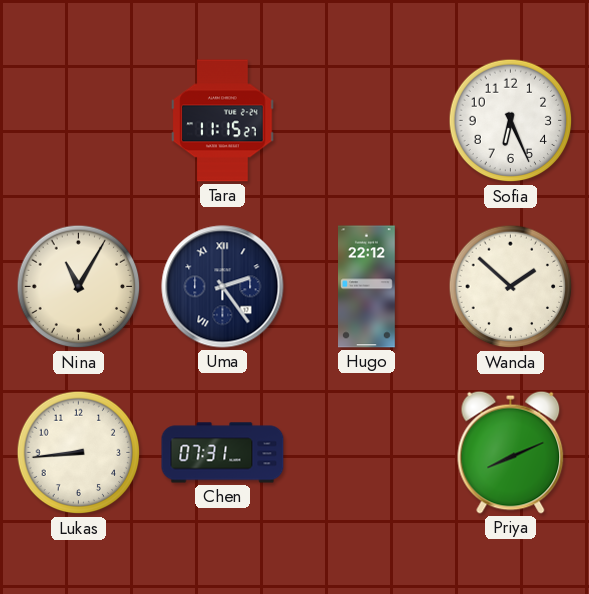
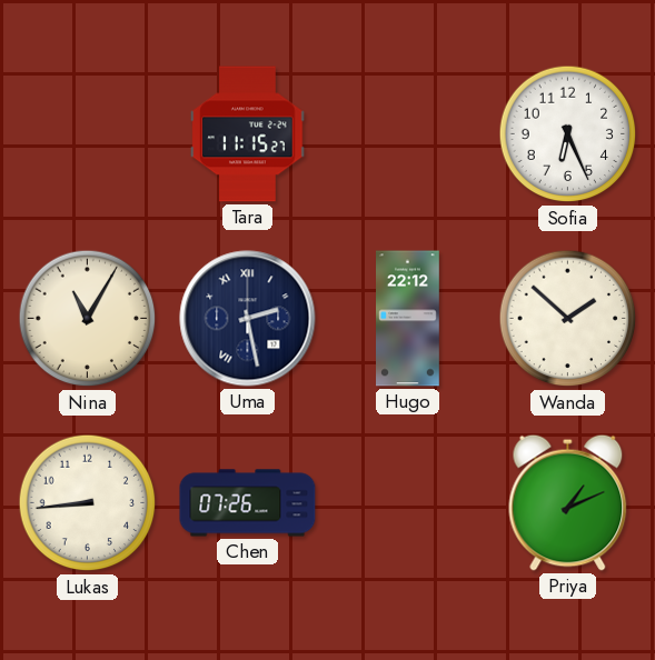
Uma: 2:24 -> 2:28 (248, 319)
Chen: 07:31 -> 07:26 (248, 503)
Priya: 8:11 -> 1:11 (568, 502)
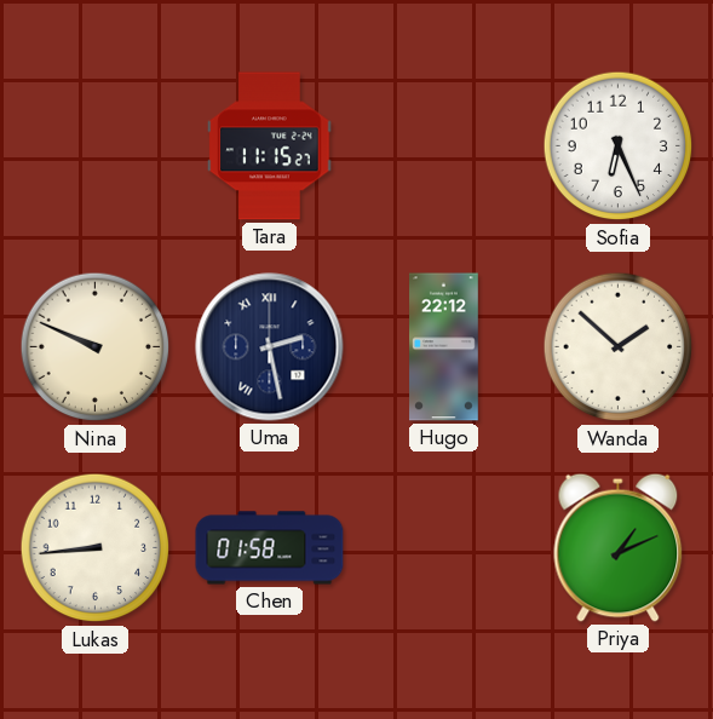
Nina: 11:05 -> 9:49 (96, 347)
Chen: 07:26 -> 01:58 (270, 548)
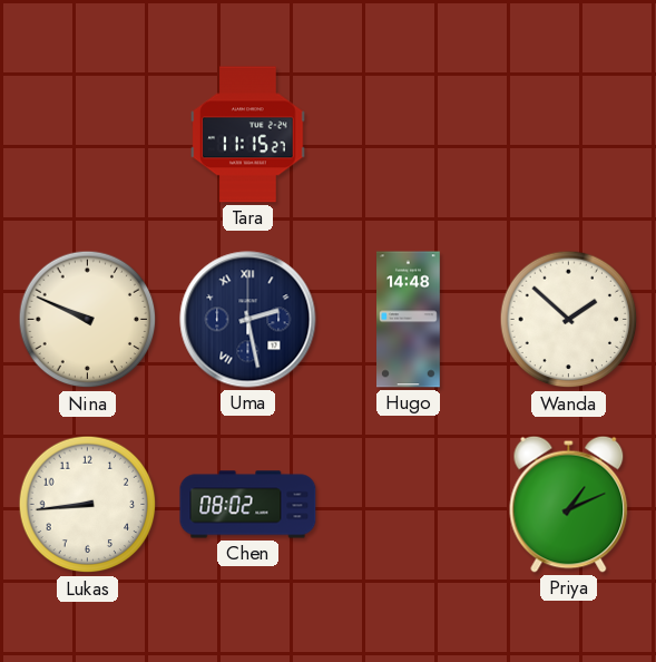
Sofia: 6:26 -> none (619, 146)
Hugo: 22:12 -> 14:48 (409, 320)
Chen: 01:58 -> 08:02 (248, 505)
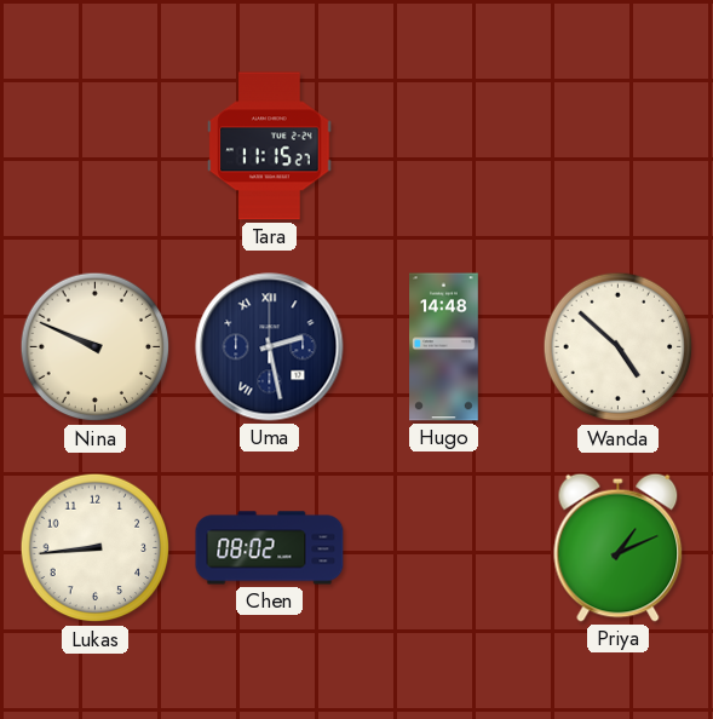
Wanda: 1:52 -> 4:52 (619, 347)
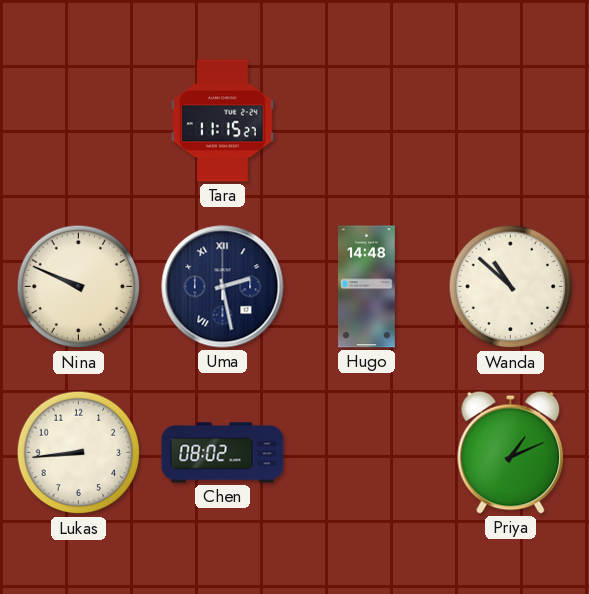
Wanda: 4:52 -> 10:52 (511, 287)
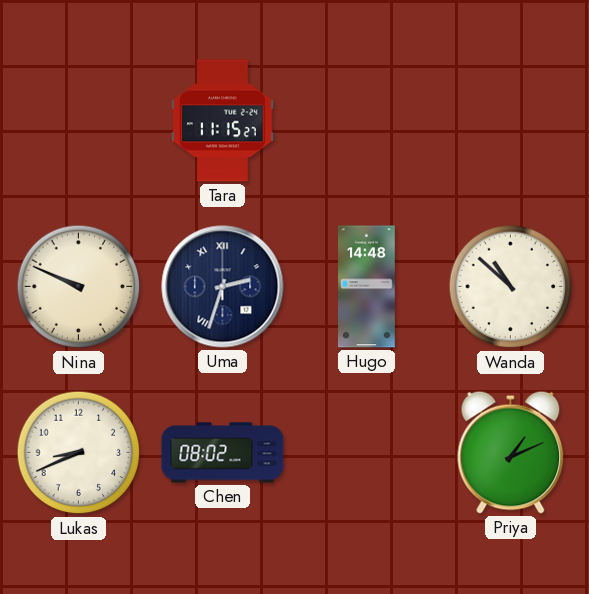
Uma: 2:28 -> 2:33 (223, 287)
Lukas: 8:44 -> 8:41 (79, 453)
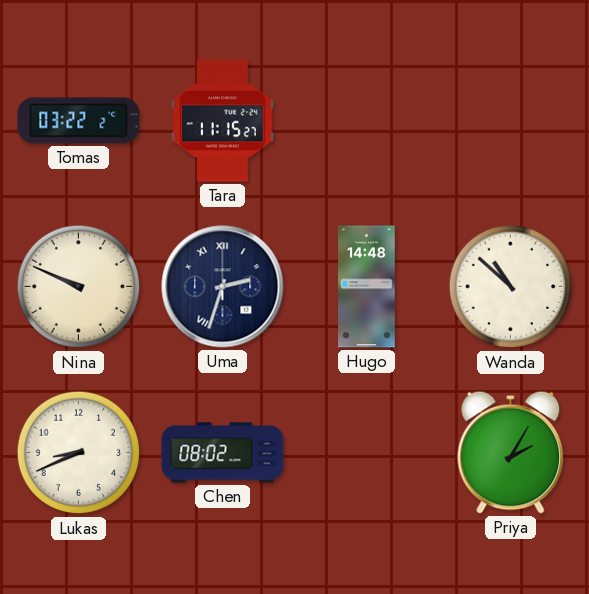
Tomas: none -> 03:22 (79, 121)
Priya: 1:11 -> 2:05 (511, 452)
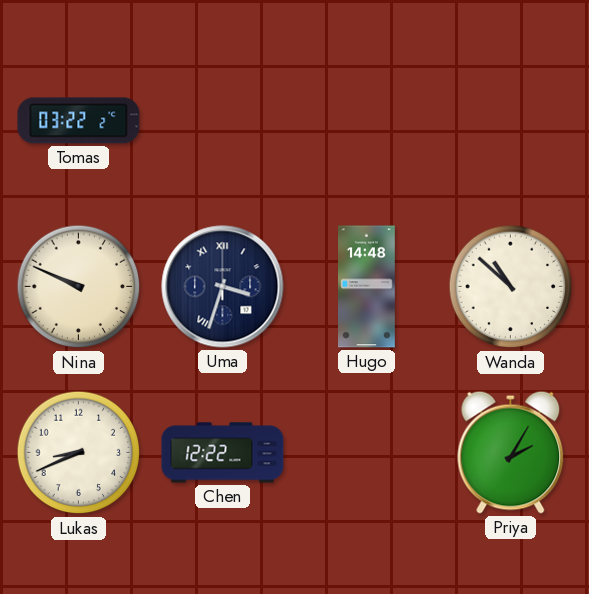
Tara: 11:15 -> none (223, 121)
Uma: 2:33 -> 3:33 (223, 287)
Chen: 08:02 -> 12:22 (223, 453)
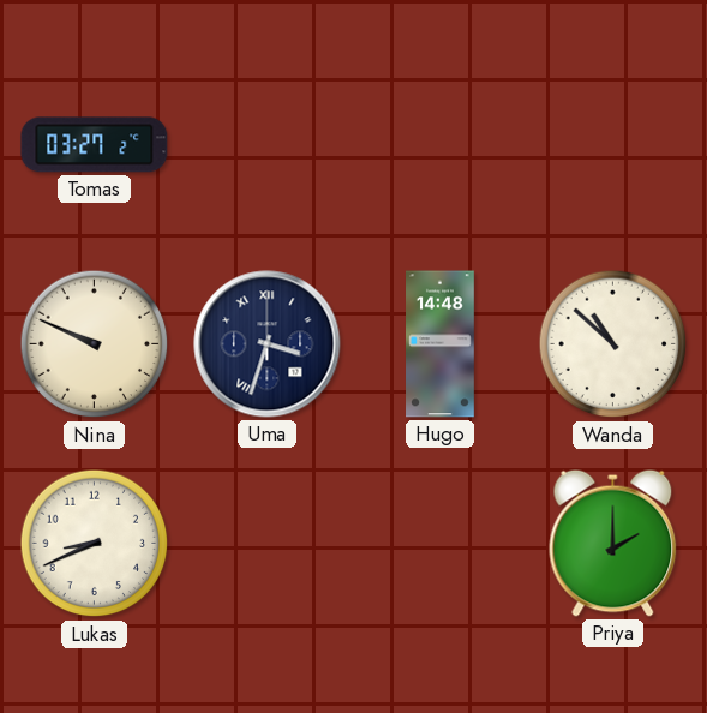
Tomas: 03:22 -> 03:27 (95, 145)
Chen: 12:22 -> none (223, 453)
Priya: 2:05 -> 2:00 (613, 543)
